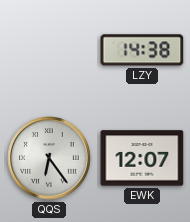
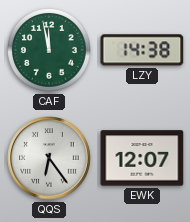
CAF: none -> 11:58 (50, 51)
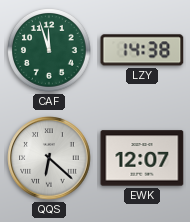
CAF: 11:58 -> 11:57 (50, 51)
QQS: 6:24 -> 6:22 (49, 158)
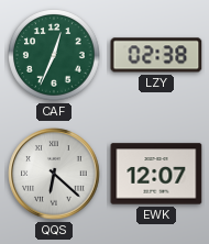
CAF: 11:57 -> 12:34 (55, 56)
LZY: 14:38 -> 02:38 (156, 55)
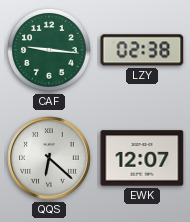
CAF: 12:34 -> 9:16 (50, 51)
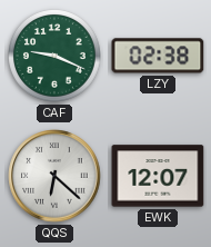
CAF: 9:16 -> 9:19 (56, 57)
